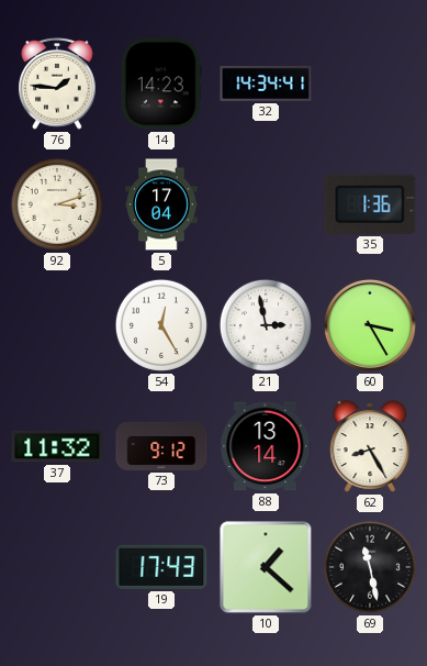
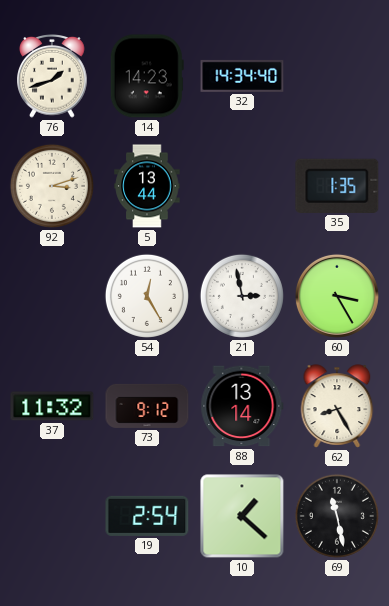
76: 1:46 -> 1:42 (52, 77)
32: 14:34:41 -> 14:34:40 (242, 76)
5: 17:04 -> 13:44 (147, 186)
35: 1:36 -> 1:35 (337, 186)
19: 17:43 -> 2:54 (147, 516)
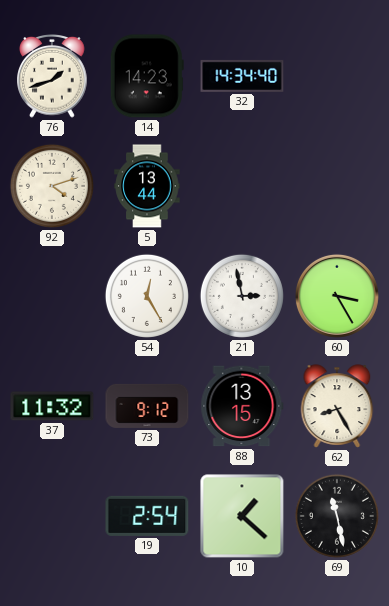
92: 3:12 -> 4:12 (52, 186)
35: 1:35 -> none (337, 186)
88: 13:14 -> 13:15 (242, 406)
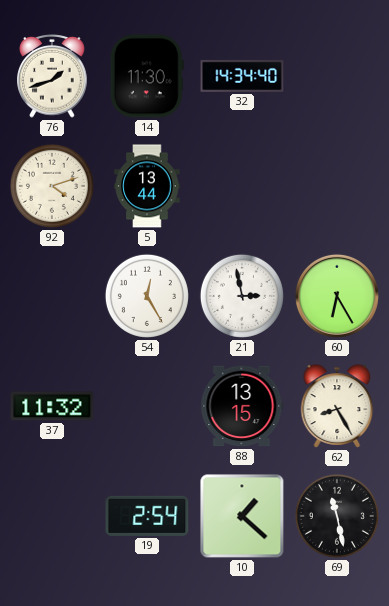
14: 14:23 -> 11:30 (147, 76)
60: 3:25 -> 6:25 (337, 296)
73: 9:12 -> none (147, 406)
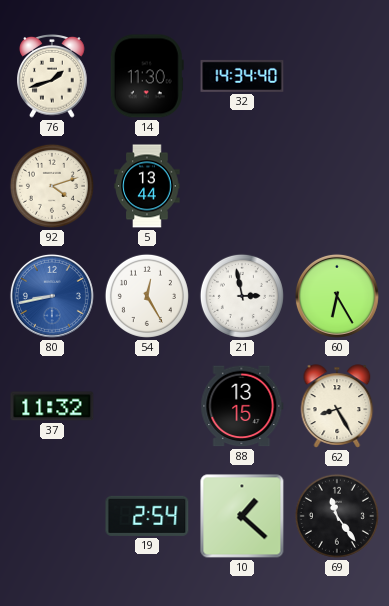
80: none -> 8:43 (52, 296)
69: 11:28 -> 11:24 (337, 516)
